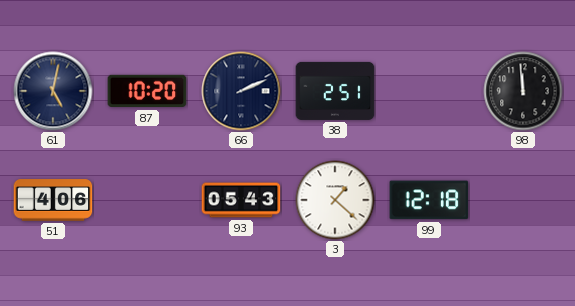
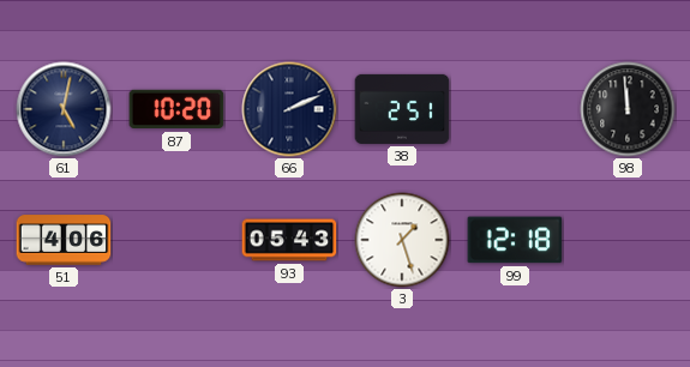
3: 1:22 -> 1:27 (402, 240)
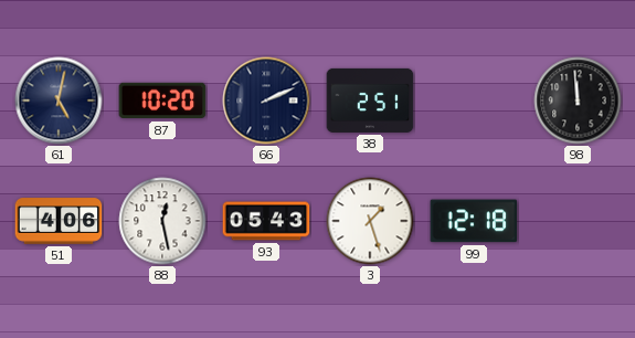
88: none -> 12:28 (162, 221)
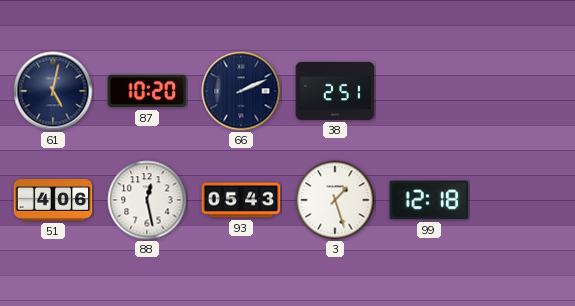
98: 11:59 -> none (578, 101)
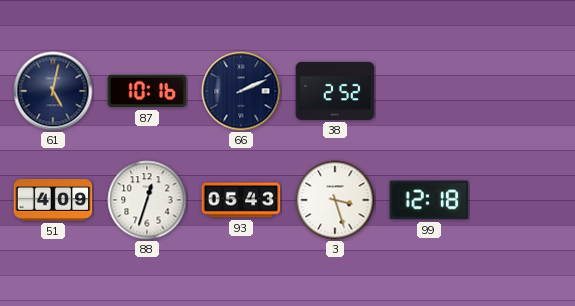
87: 10:20 -> 10:16 (147, 91)
38: 2:51 -> 2:52 (335, 91)
51: 4:06 -> 4:09 (53, 200)
88: 12:28 -> 12:33 (147, 200)
3: 1:27 -> 3:27 (335, 200)
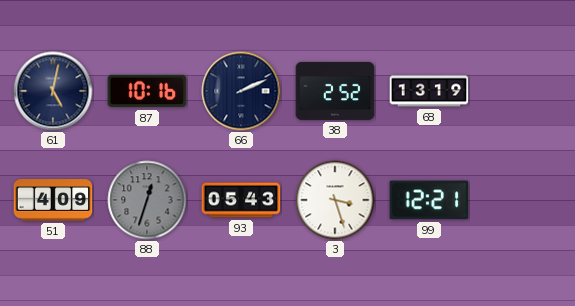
68: none -> 13:19 (429, 91)
88 dial: white -> grey (147, 200)
99: 12:18 -> 12:21 (429, 200)
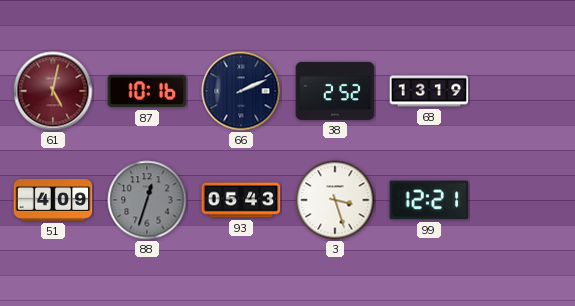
61 dial: navy -> burgundy (53, 91)
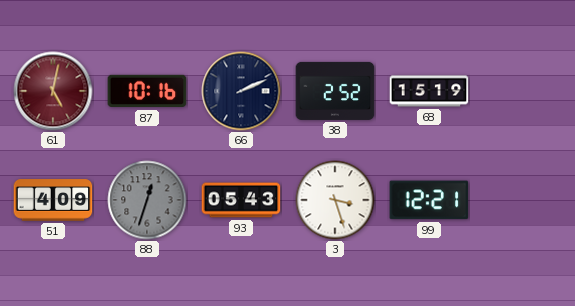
68: 13:19 -> 15:19 (429, 91)
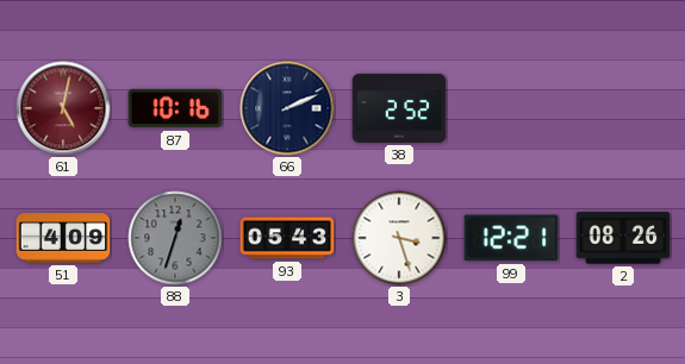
68: 15:19 -> none (429, 91)
2: none -> 08:26 (623, 238)
